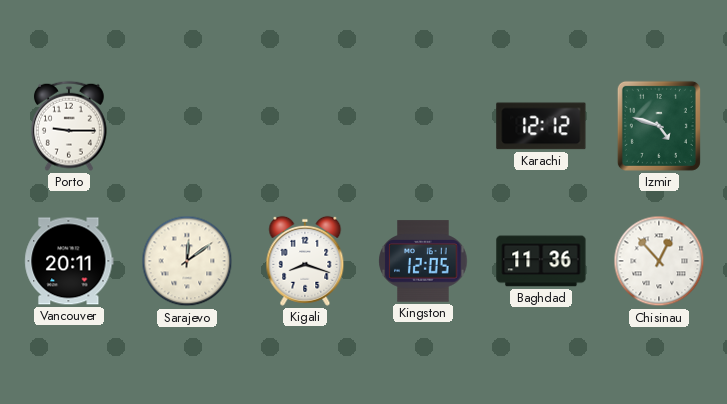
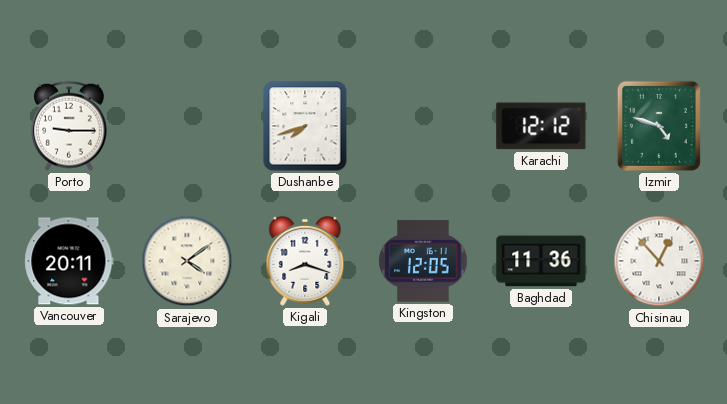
Dushanbe: none -> 7:42 (305, 126)
Sarajevo: 12:09 -> 4:09 (187, 261)
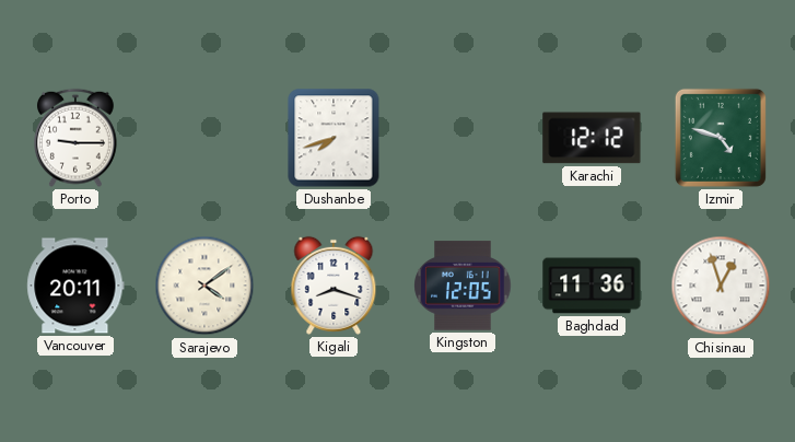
Chisinau: 12:53 -> 12:57 (721, 286)
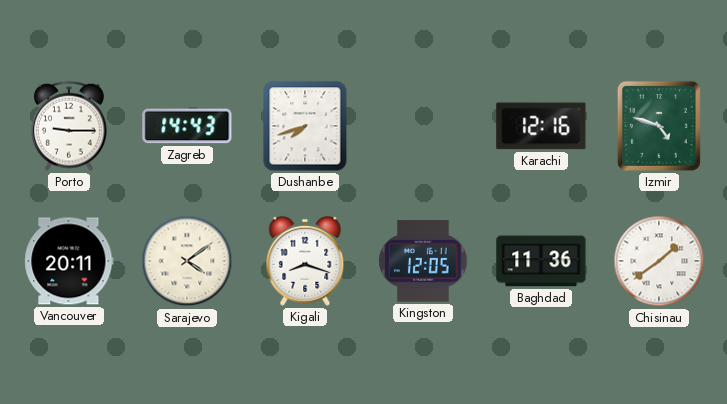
Zagreb: none -> 14:43 (187, 126)
Karachi: 12:12 -> 12:16 (541, 126)
Chisinau: 12:57 -> 1:39 (659, 261)
